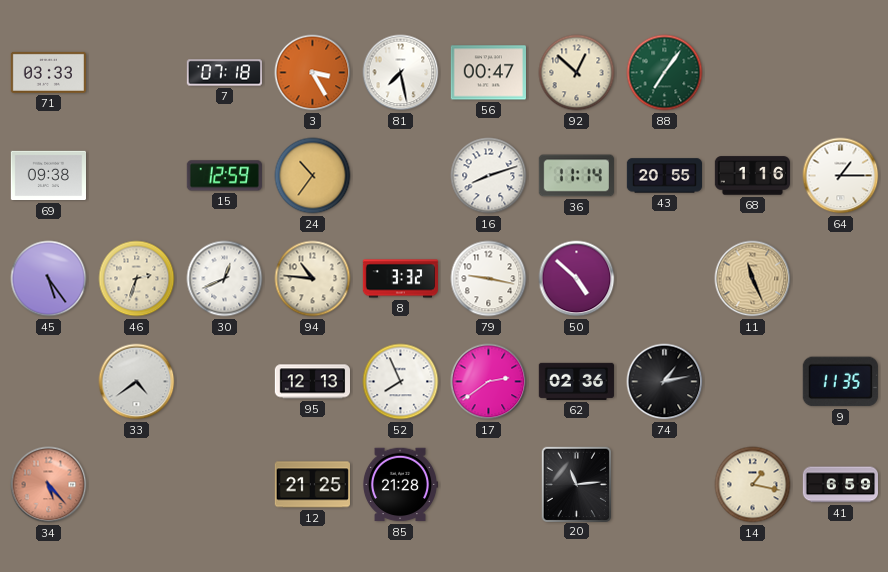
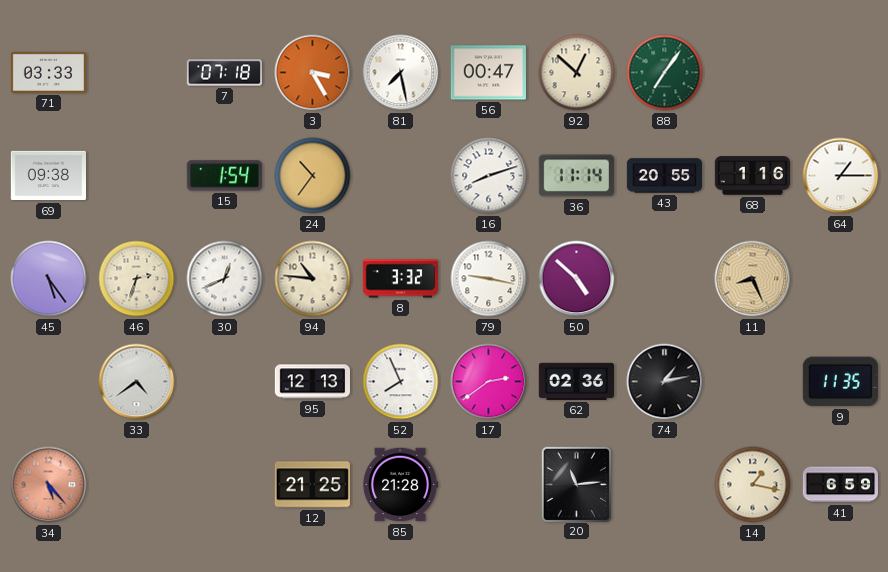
15: 12:59 -> 1:54 (224, 176)
11: 11:26 -> 8:26 (753, 279)
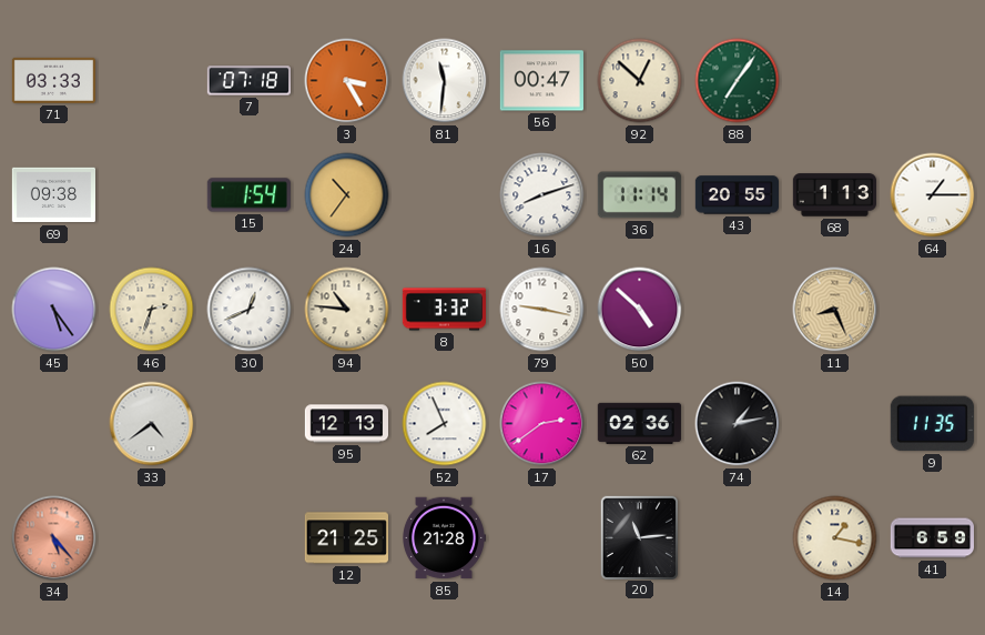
81: 7:28 -> 11:31 (445, 81)
68: 1:16 -> 1:13 (834, 195)
